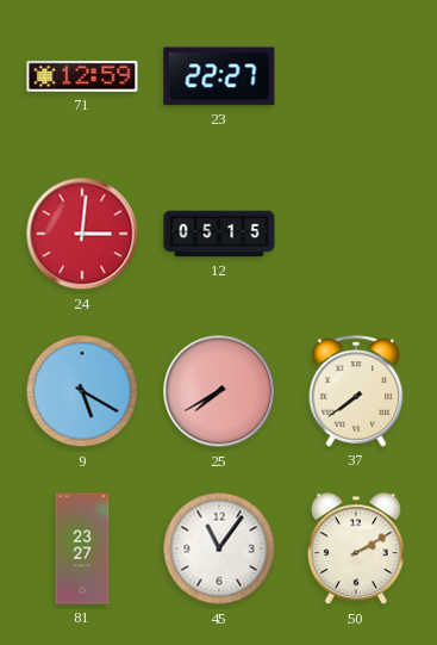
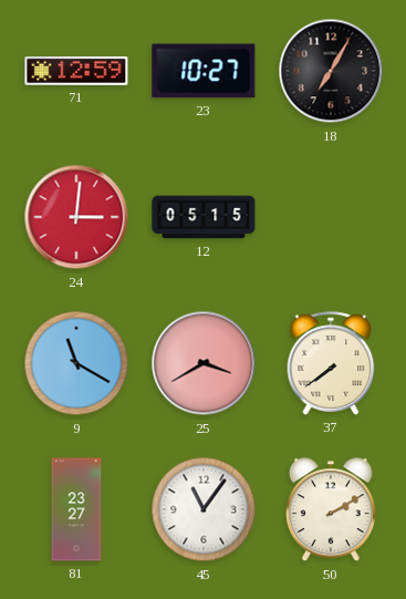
23: 22:27 -> 10:27 (204, 71)
18: none -> 7:05 (331, 71)
9: 5:20 -> 11:20 (76, 363)
25: 7:40 -> 3:40 (204, 363)
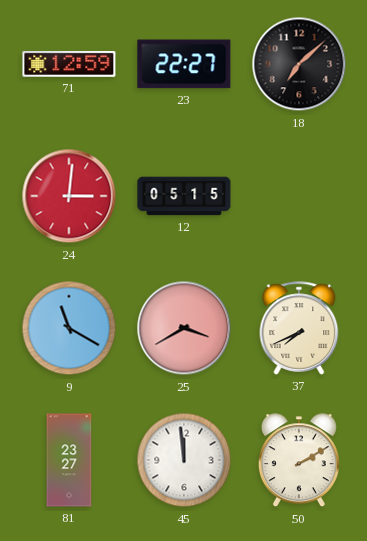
23: 10:27 -> 22:27 (184, 64)
18: 7:05 -> 7:08 (299, 64)
37: 7:39 -> 7:41 (299, 328)
45: 11:06 -> 11:59 (184, 460)
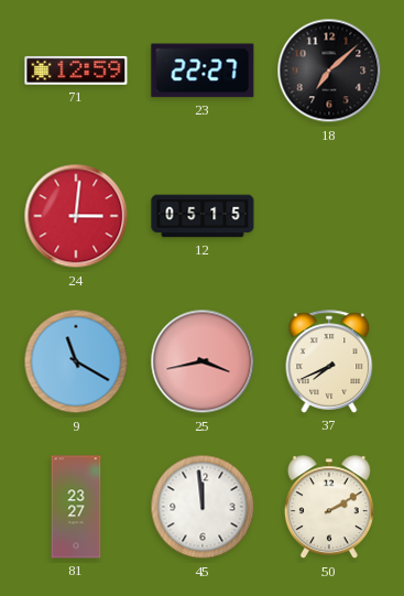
25: 3:40 -> 3:43 (203, 361)
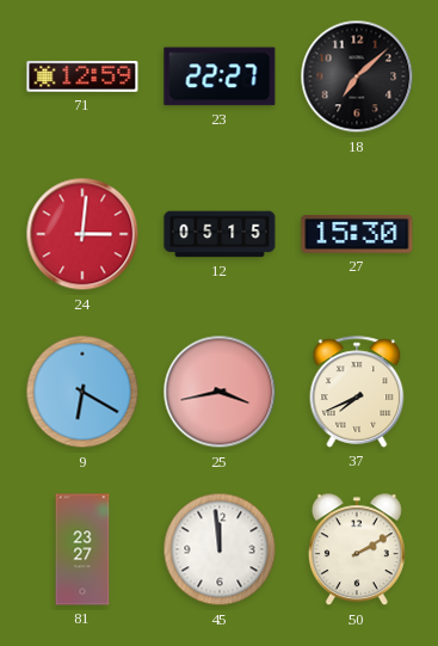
27: none -> 15:30 (357, 234)
9: 11:20 -> 6:20 (82, 392)
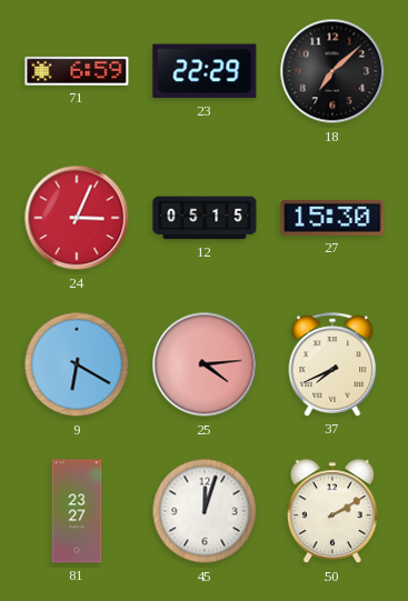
71: 12:59 -> 6:59 (77, 71)
23: 22:27 -> 22:29 (205, 71)
24: 3:01 -> 3:04 (77, 218)
25: 3:43 -> 4:14 (205, 364)
45: 11:59 -> 12:03 (205, 511)
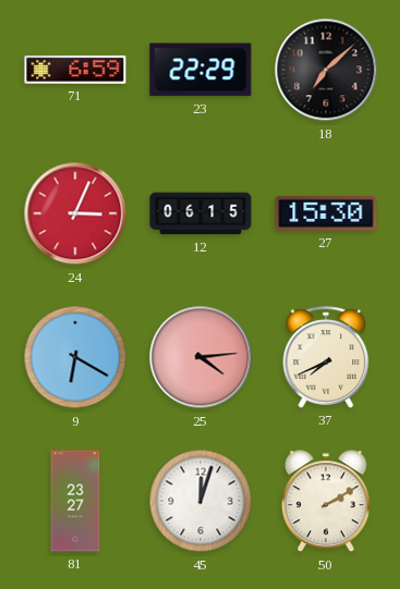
12: 05:15 -> 06:15 (201, 213)
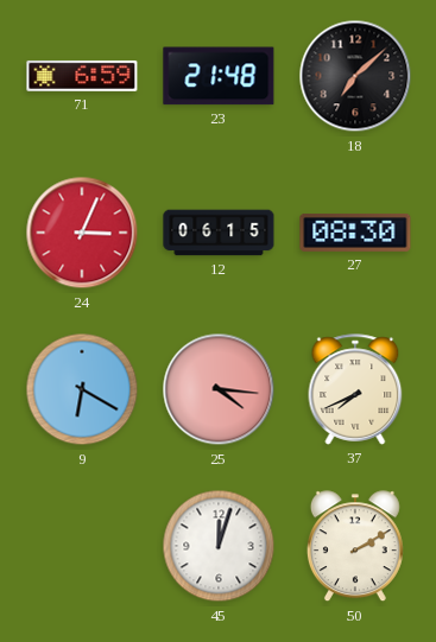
23: 22:29 -> 21:48 (219, 76)
27: 15:30 -> 08:30 (355, 233)
25: 4:14 -> 4:16 (219, 389)
81: 23:27 -> none (75, 501)
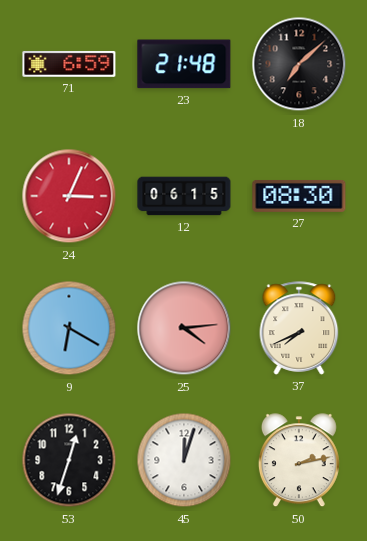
25: 4:16 -> 4:14 (184, 328)
53: none -> 12:33 (69, 460)
50: 2:10 -> 2:13 (299, 461)
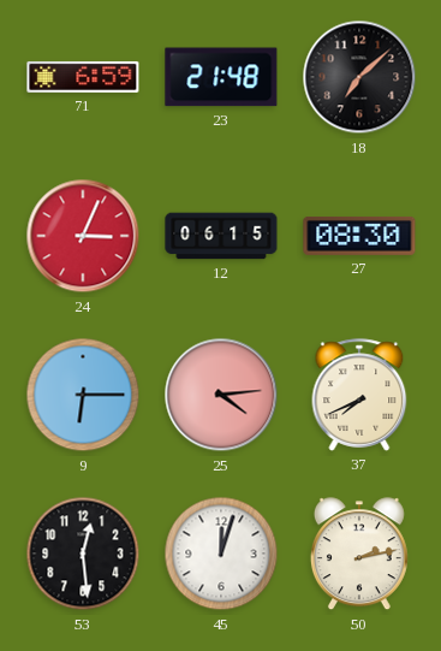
9: 6:20 -> 6:15 (83, 395)
53: 12:33 -> 12:29 (83, 554)
